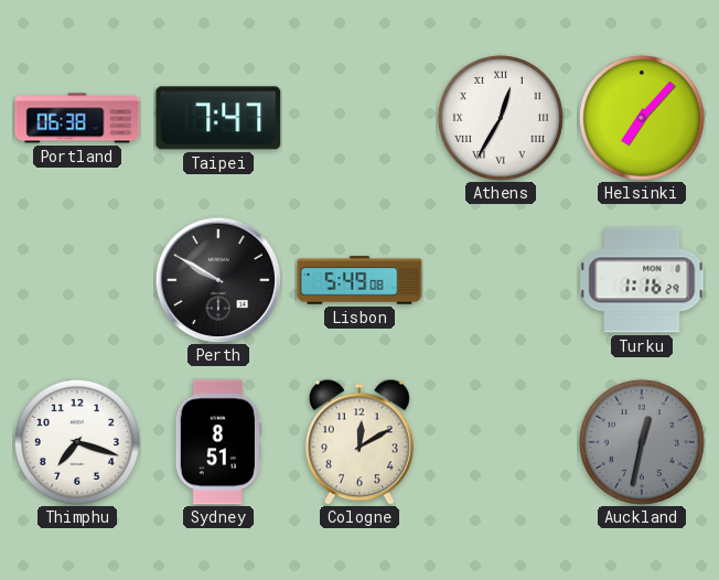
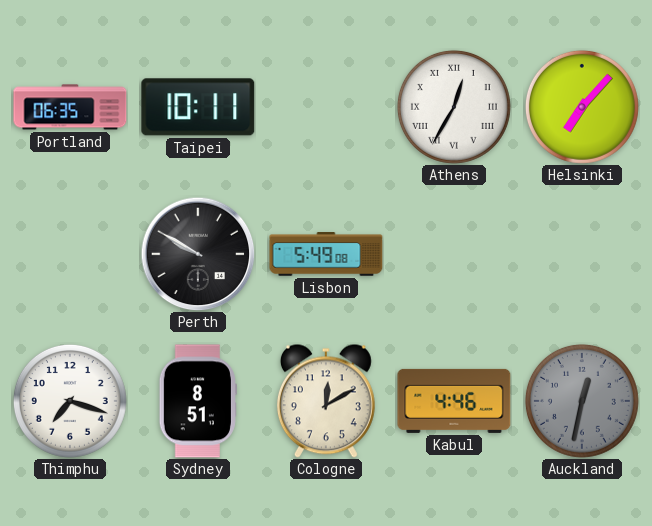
Portland: 06:38 -> 06:35 (70, 107)
Taipei: 7:47 -> 10:11 (198, 107)
Turku: 1:16 -> none (642, 280)
Kabul: none -> 4:46 (454, 401)
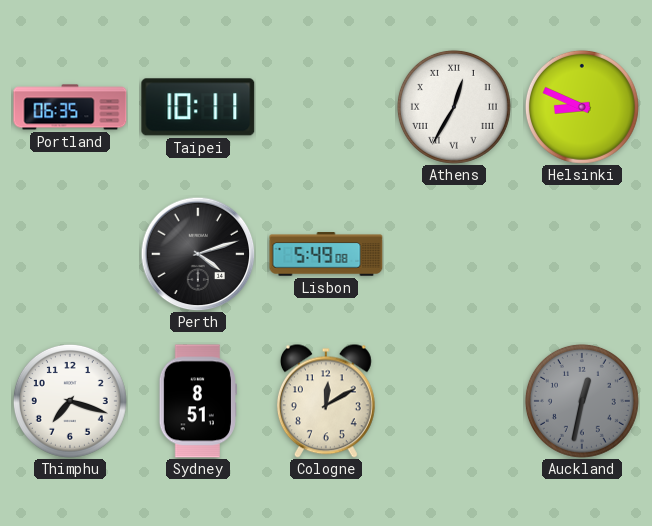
Helsinki: 7:07 -> 8:49 (582, 107)
Perth: 9:50 -> 4:12 (198, 254)
Kabul: 4:46 -> none (454, 401)
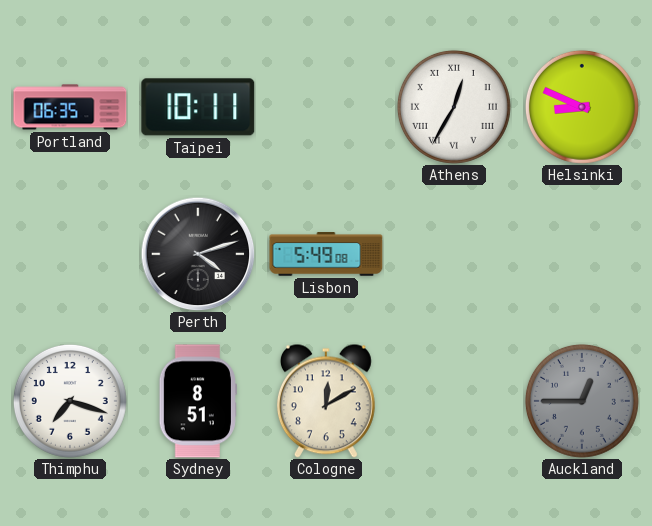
Auckland: 12:32 -> 12:45 (582, 401)
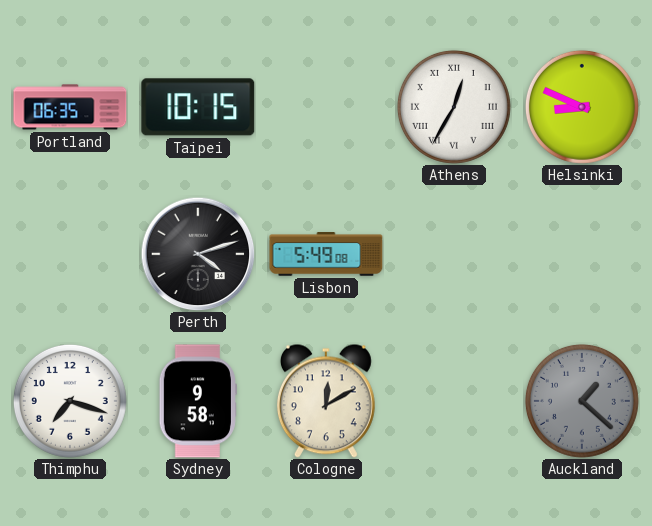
Taipei: 10:11 -> 10:15 (198, 107)
Sydney: 8:51 -> 9:58 (198, 401)
Auckland: 12:45 -> 1:22 (582, 401)
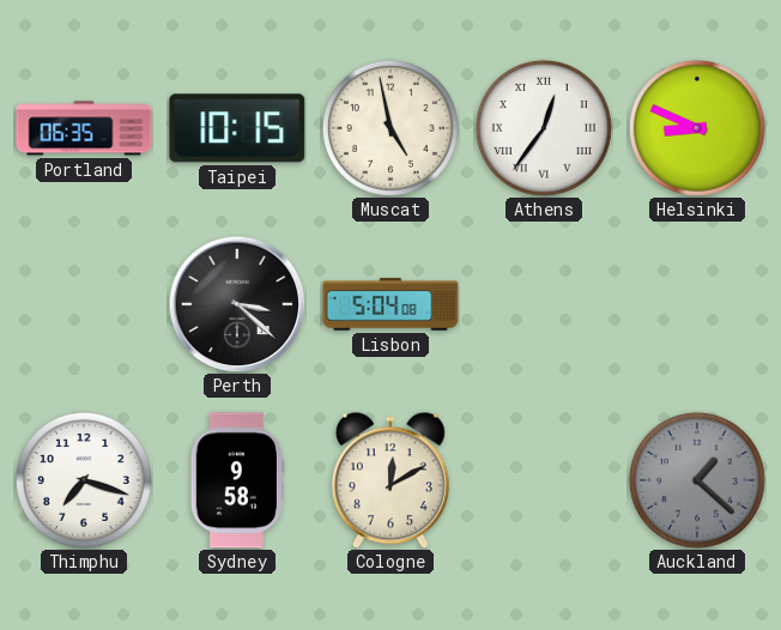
Muscat: none -> 4:58 (390, 128)
Athens: 12:35 -> 12:36 (544, 128)
Perth: 4:12 -> 3:22 (237, 304)
Lisbon: 5:49 -> 5:04 (390, 304)
